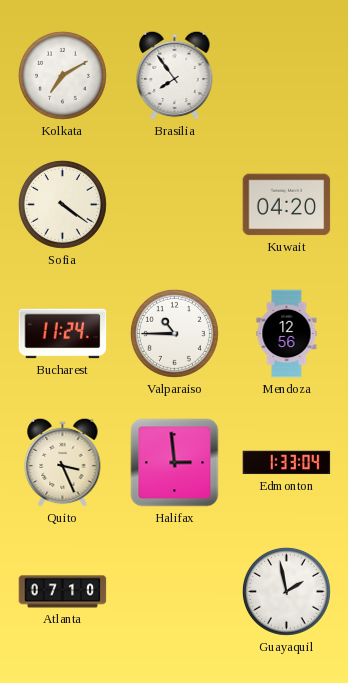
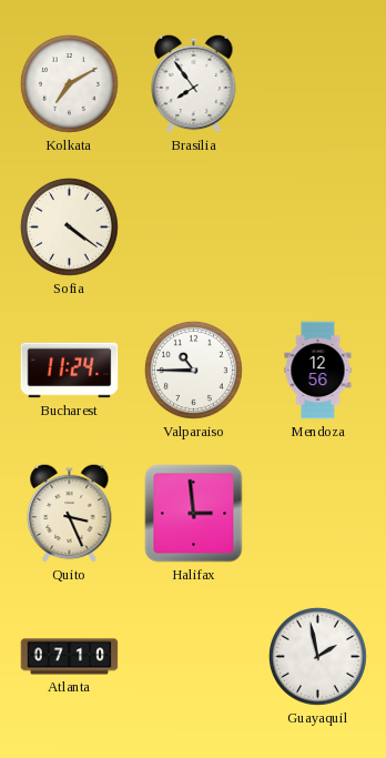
Kuwait: 04:20 -> none (287, 205)
Edmonton: 1:33 -> none (287, 463)
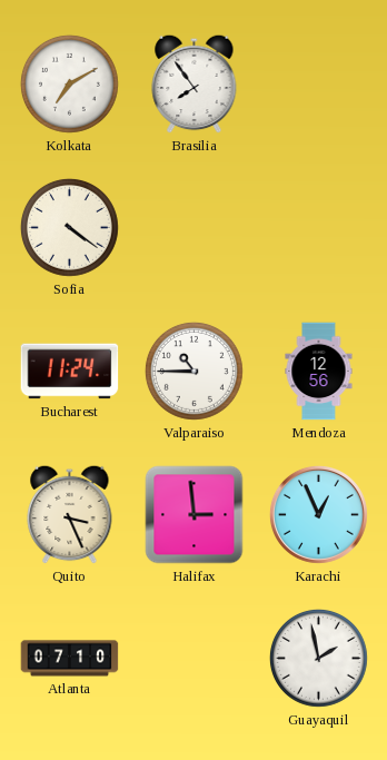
Karachi: none -> 12:56 (319, 515)
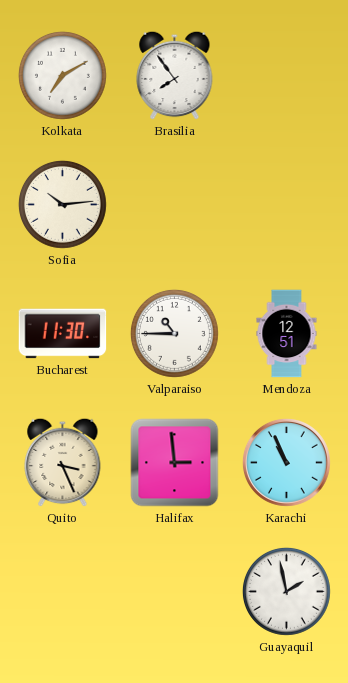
Sofia: 4:21 -> 10:14 (62, 204)
Bucharest: 11:24 -> 11:30 (63, 334)
Mendoza: 12:56 -> 12:51 (287, 334)
Karachi: 12:56 -> 10:56 (287, 463)
Atlanta: 07:10 -> none (70, 659)
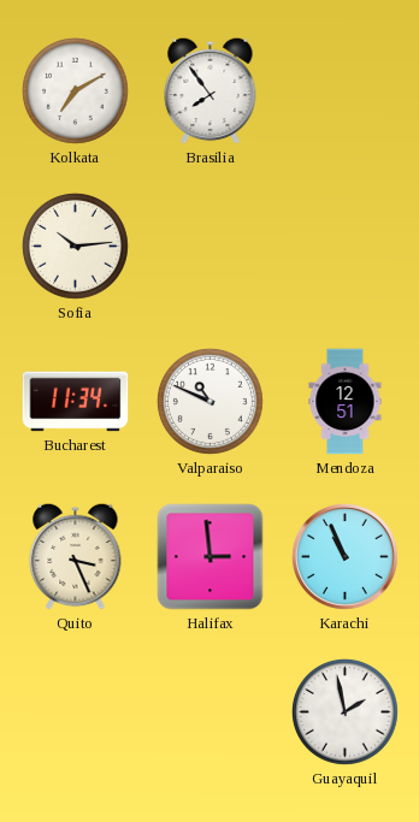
Bucharest: 11:30 -> 11:34 (76, 402)
Valparaiso: 10:45 -> 10:49 (209, 401)
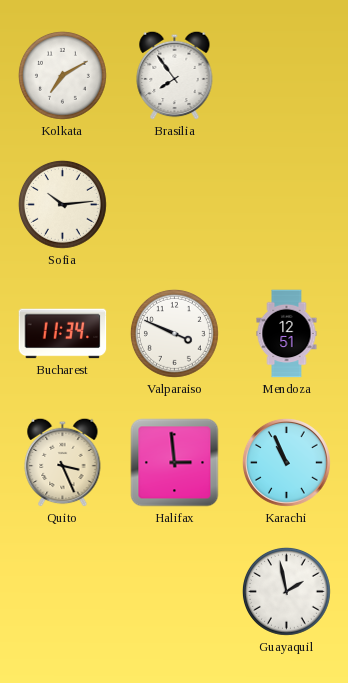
Valparaiso: 10:49 -> 3:49 (174, 333)
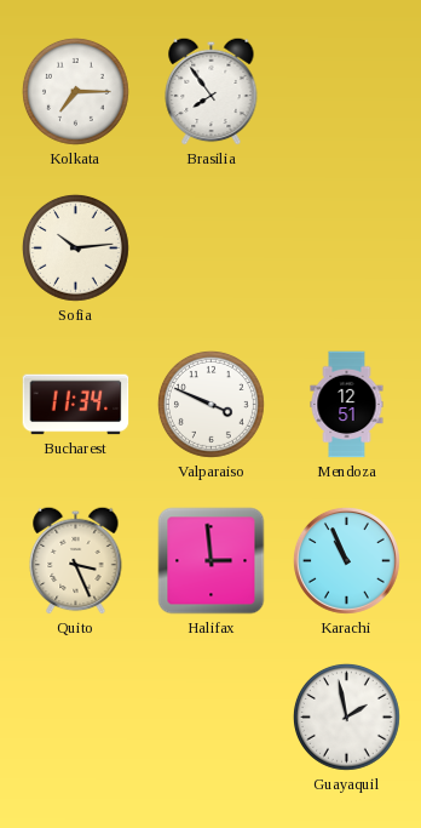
Kolkata: 7:10 -> 7:15 (75, 91)
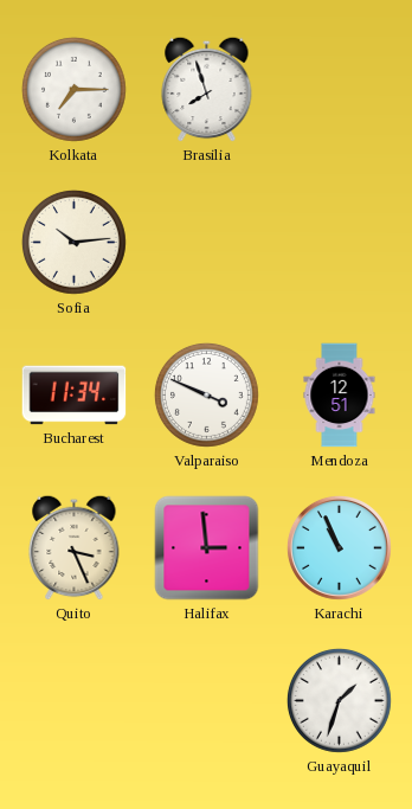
Brasilia: 7:54 -> 7:57 (207, 89)
Guayaquil: 1:58 -> 1:33 (339, 700)
